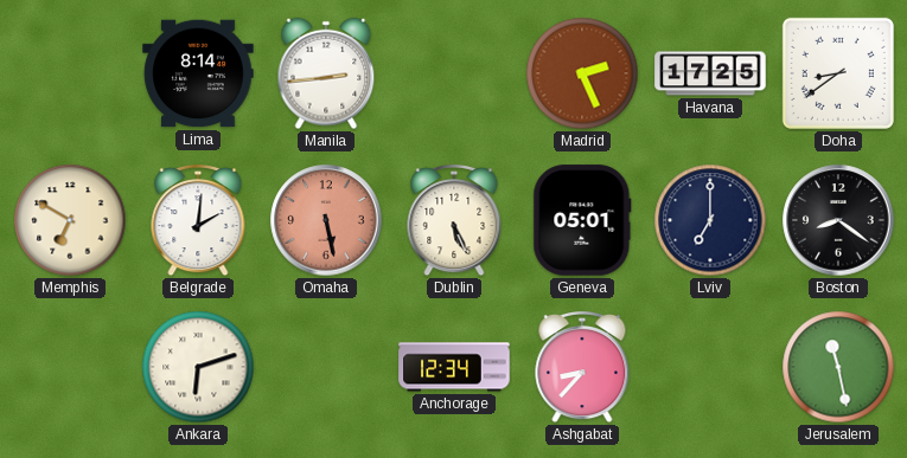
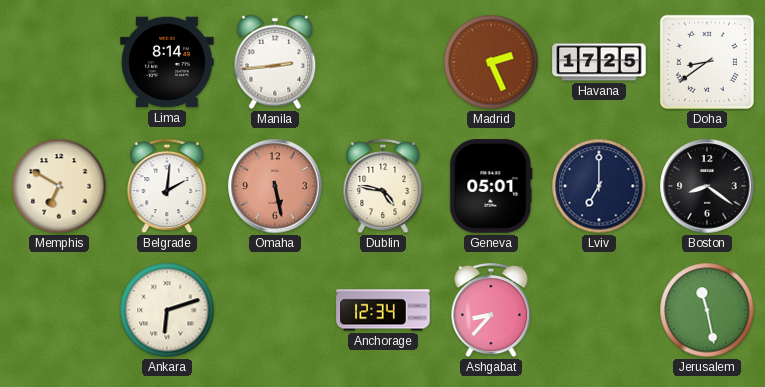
Dublin: 5:26 -> 4:47 (383, 186)
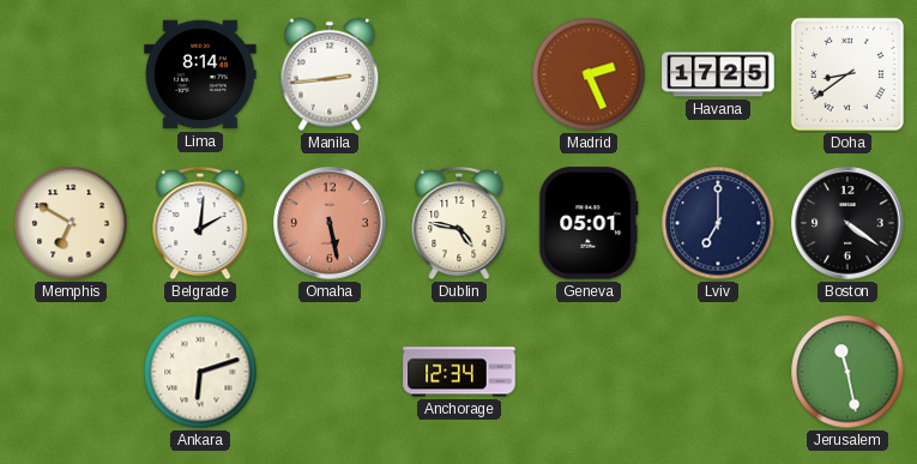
Boston: 8:21 -> 4:21 (847, 223)
Ashgabat: 8:37 -> none (491, 310)
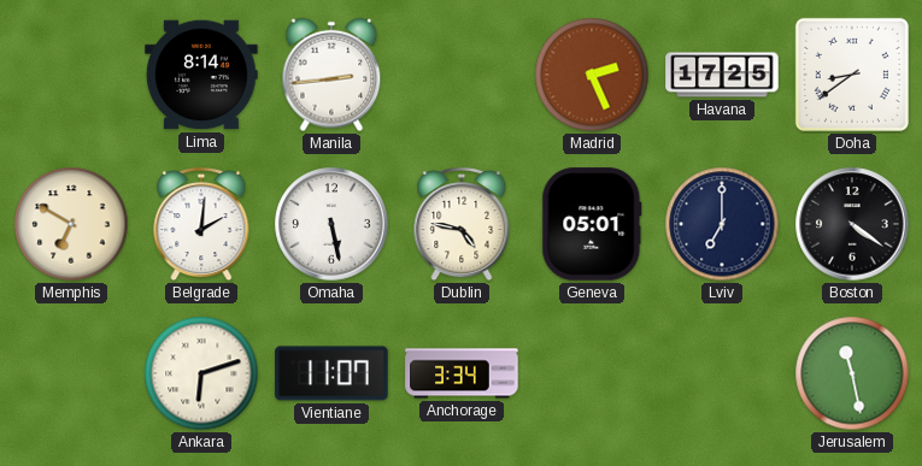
Omaha dial: salmon -> white (331, 224)
Vientiane: none -> 11:07 (331, 373)
Anchorage: 12:34 -> 3:34 (462, 373)
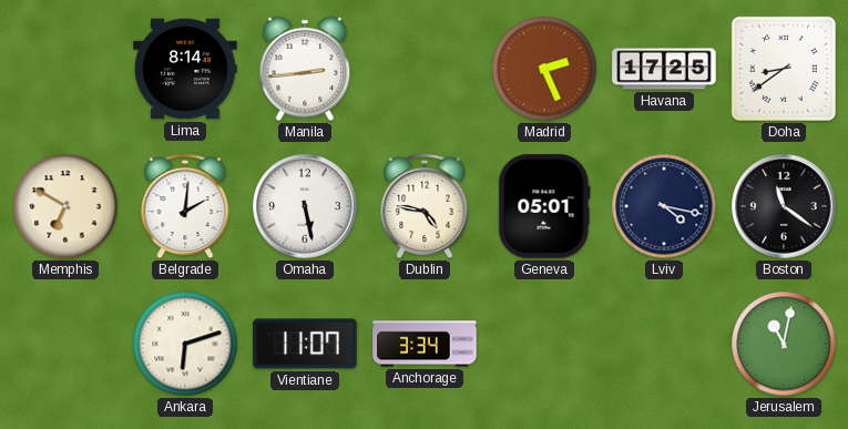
Lviv: 7:00 -> 4:17 (664, 206)
Boston: 4:21 -> 11:21 (784, 206)
Jerusalem: 11:28 -> 11:02 (784, 344)
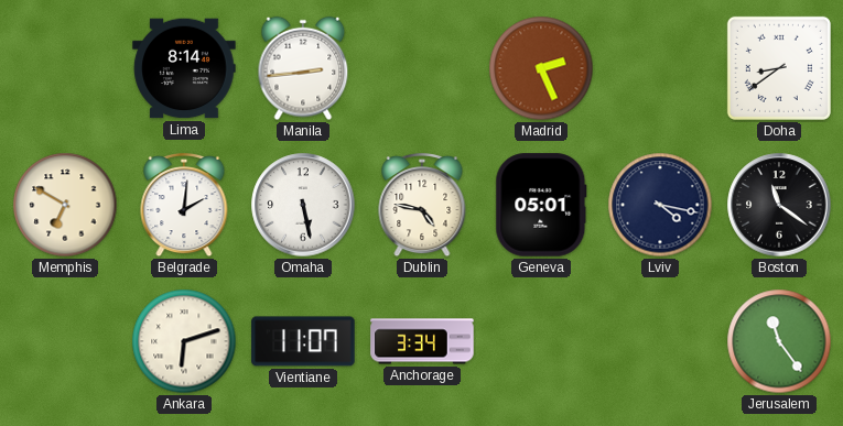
Havana: 17:25 -> none (664, 69)
Jerusalem: 11:02 -> 11:24 (779, 341)
